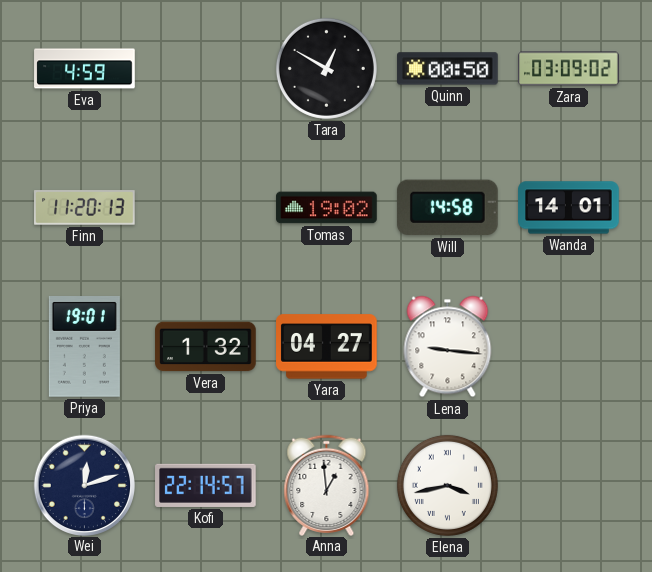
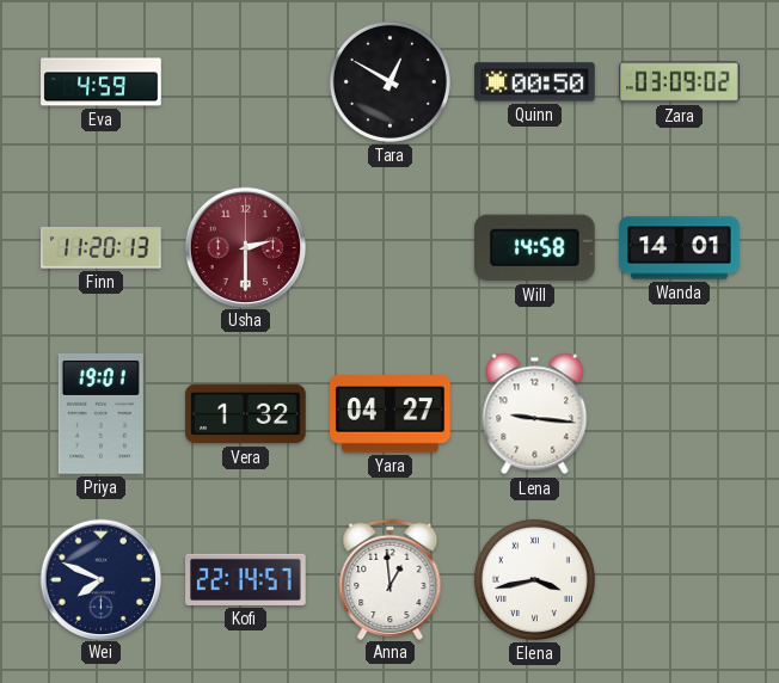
Usha: none -> 2:30 (246, 247)
Tomas: 19:02 -> none (327, 208)
Wei: 12:12 -> 7:49 (102, 579)
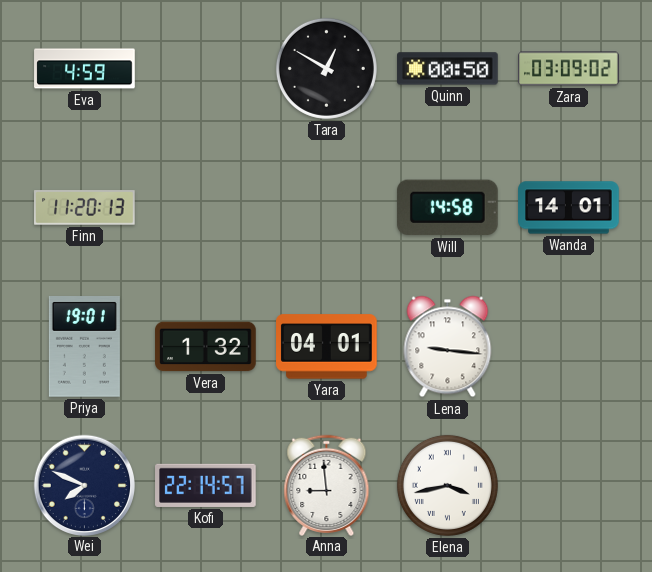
Usha: 2:30 -> none (246, 247)
Yara: 04:27 -> 04:01 (327, 347)
Anna: 12:59 -> 8:59 (327, 485)
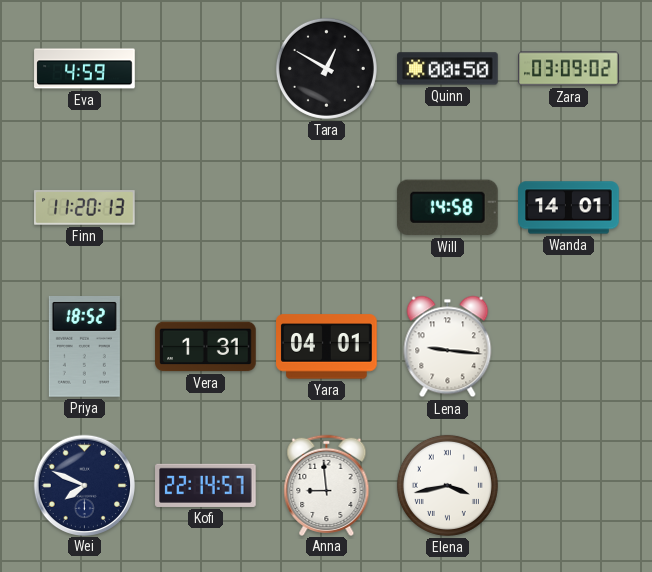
Priya: 19:01 -> 18:52 (84, 347)
Vera: 1:32 -> 1:31 (206, 347)
